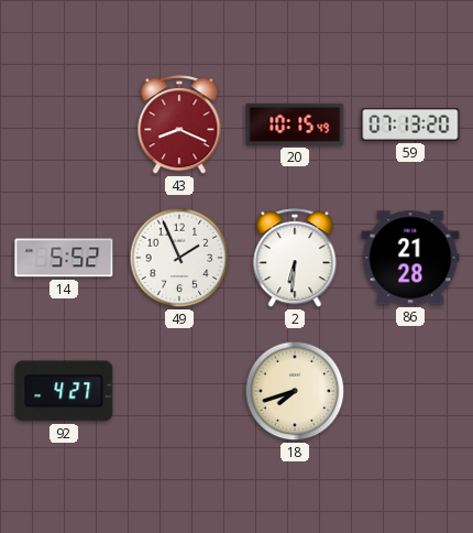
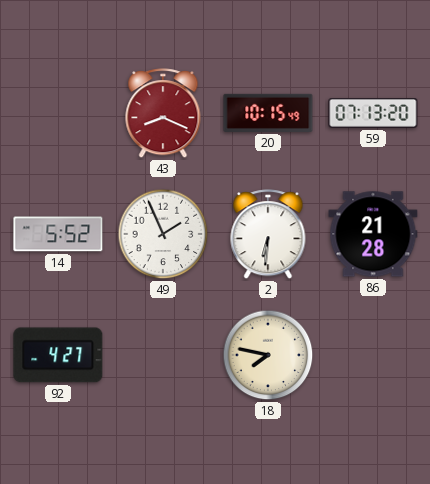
18: 7:42 -> 7:47 (268, 355)
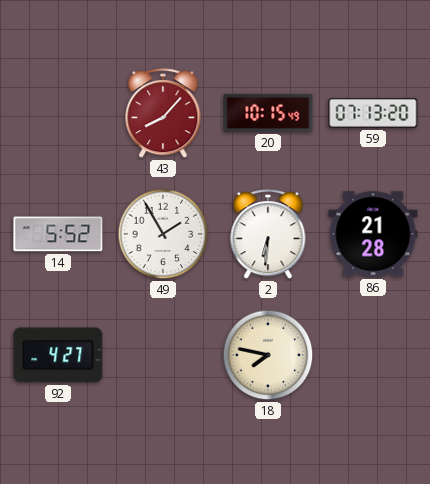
43: 8:19 -> 8:07 (163, 114)
49: 1:56 -> 1:55 (163, 234)
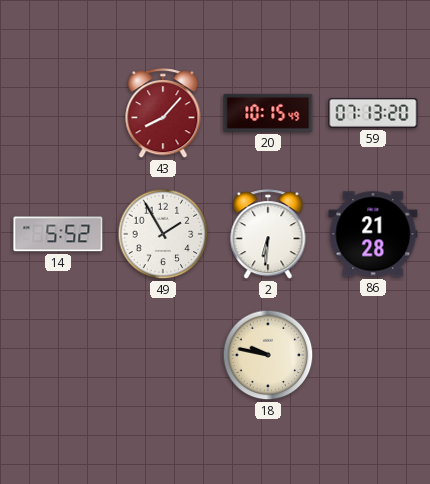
92: 4:27 -> none (58, 355)
18: 7:47 -> 9:47 (268, 355)
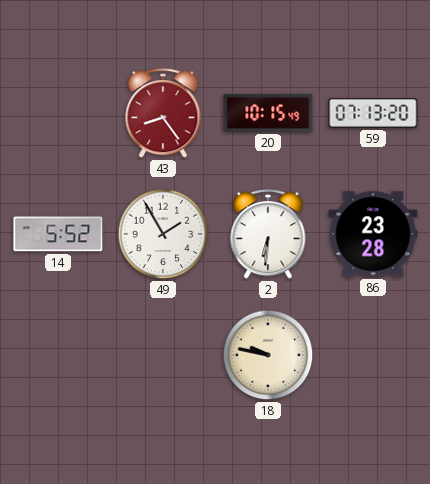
43: 8:07 -> 8:24 (163, 114)
86: 21:28 -> 23:28 (373, 234)
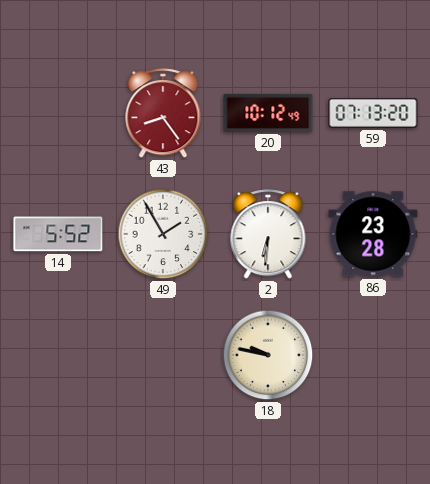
20: 10:15 -> 10:12 (268, 113)
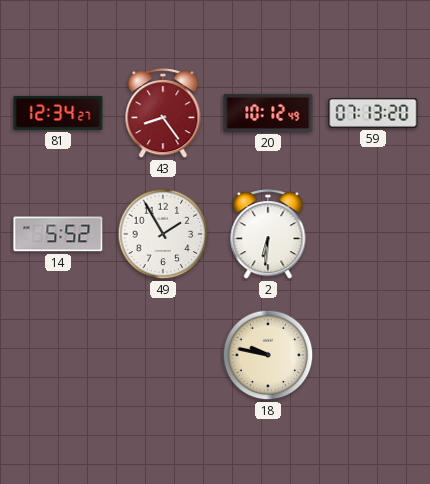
81: none -> 12:34 (58, 113)
86: 23:28 -> none (373, 234)
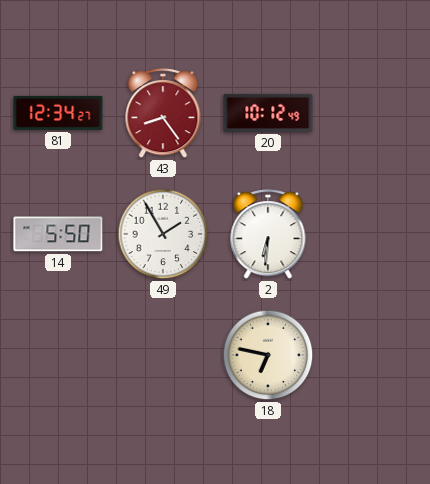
59: 07:13 -> none (373, 114)
14: 5:52 -> 5:50 (58, 234)
18: 9:47 -> 6:47 (268, 355)
